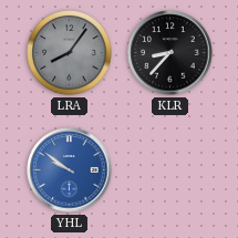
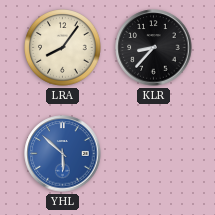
LRA dial: grey -> cream (63, 48)
YHL: 9:51 -> 5:52 (63, 154)
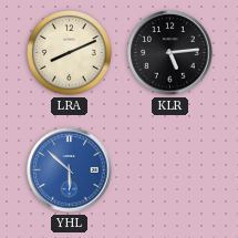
LRA: 8:06 -> 8:11 (70, 53)
KLR: 8:37 -> 5:14 (170, 53)
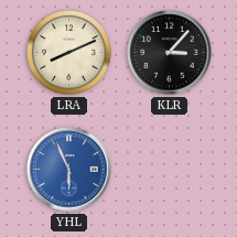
KLR: 5:14 -> 3:07 (170, 53)
YHL: 5:52 -> 5:56 (69, 170)
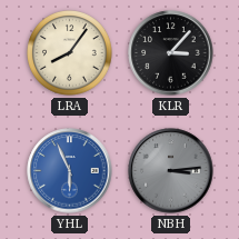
LRA: 8:11 -> 8:06 (70, 53)
NBH: none -> 3:14 (171, 171)
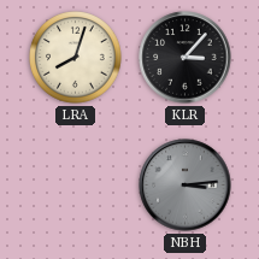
LRA: 8:06 -> 8:03 (76, 58)
YHL: 5:56 -> none (70, 171)
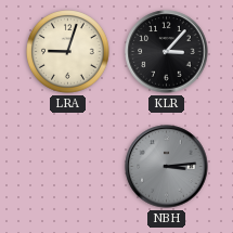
LRA: 8:03 -> 9:03 (68, 52)
